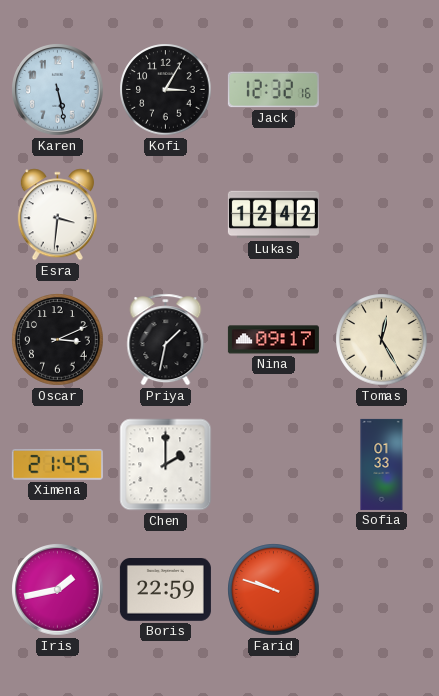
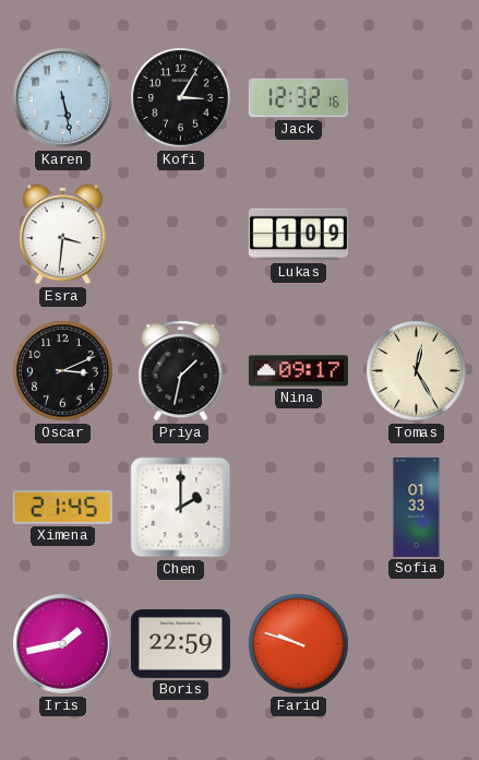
Lukas: 12:42 -> 1:09 (298, 235)
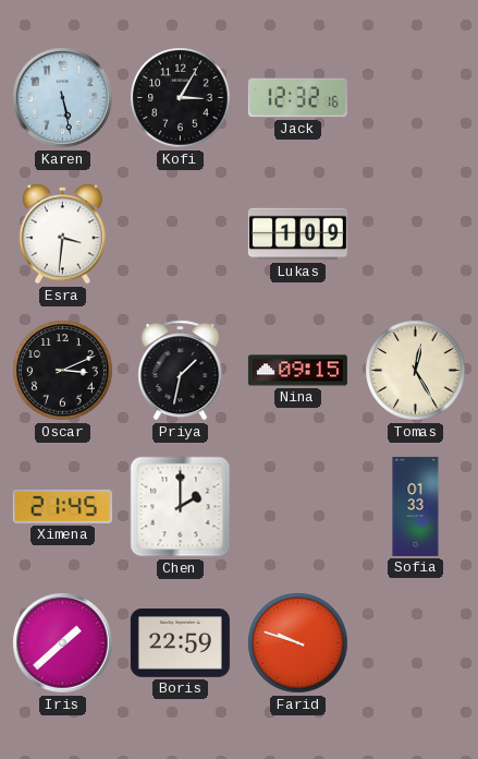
Nina: 09:17 -> 09:15 (297, 371)
Iris: 1:43 -> 1:38 (63, 643)
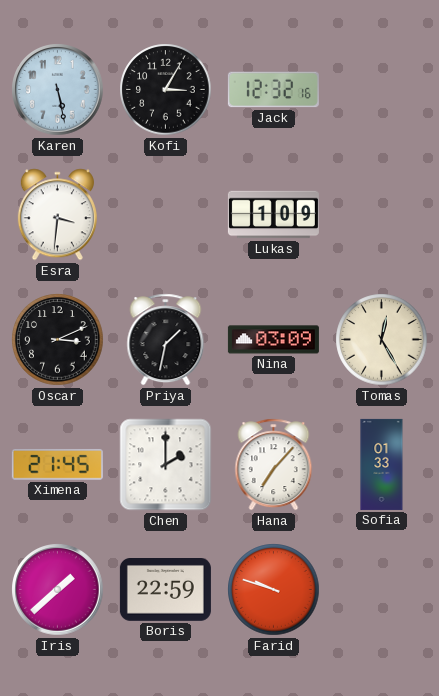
Nina: 09:15 -> 03:09 (273, 340)
Hana: none -> 7:07 (274, 465)
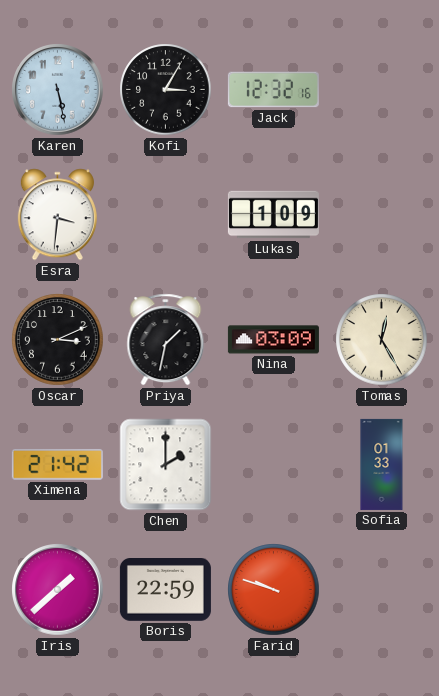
Ximena: 21:45 -> 21:42 (57, 465)
Hana: 7:07 -> none (274, 465)
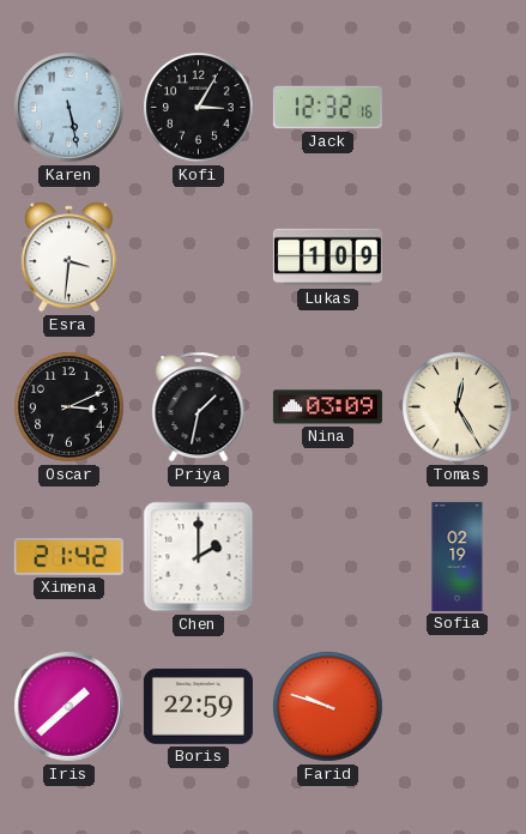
Sofia: 01:33 -> 02:19 (458, 556)
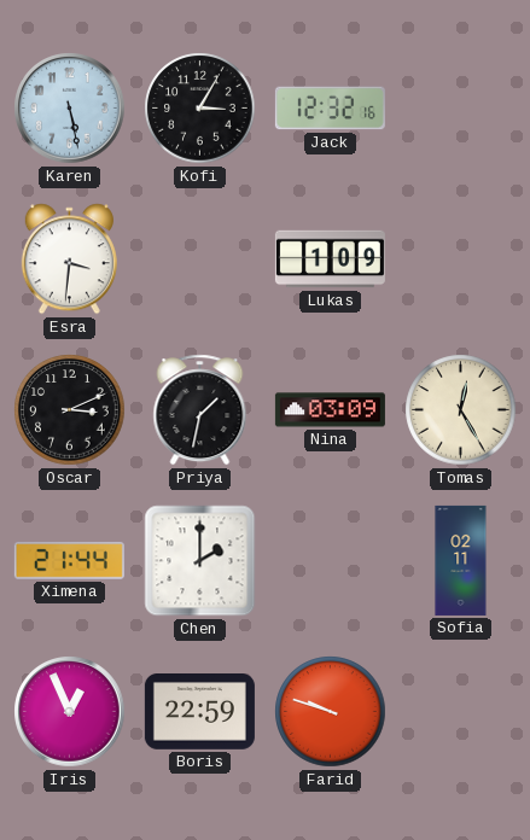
Ximena: 21:42 -> 21:44 (69, 561)
Sofia: 02:19 -> 02:11 (461, 560)
Iris: 1:38 -> 12:56 (70, 712)
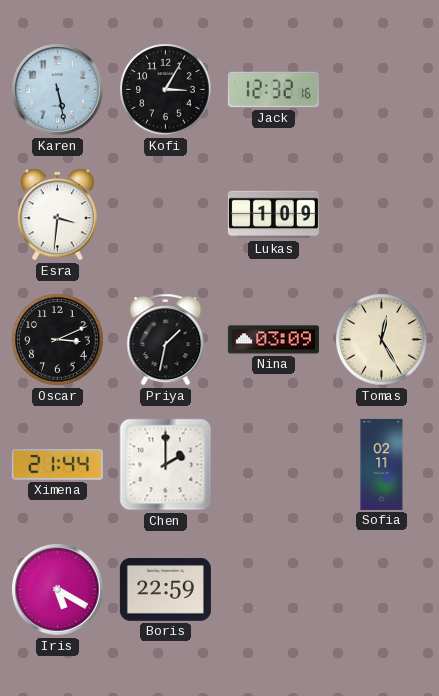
Iris: 12:56 -> 5:20 (58, 590)
Farid: 9:48 -> none (331, 712)
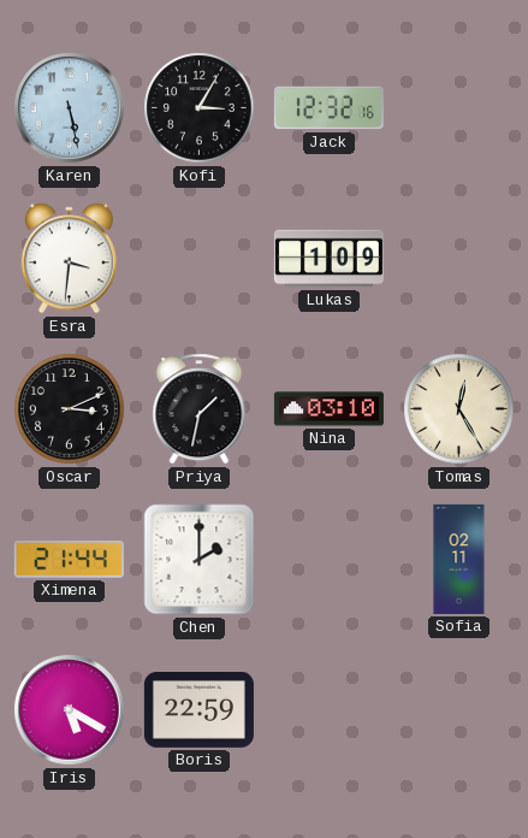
Nina: 03:09 -> 03:10 (328, 409)
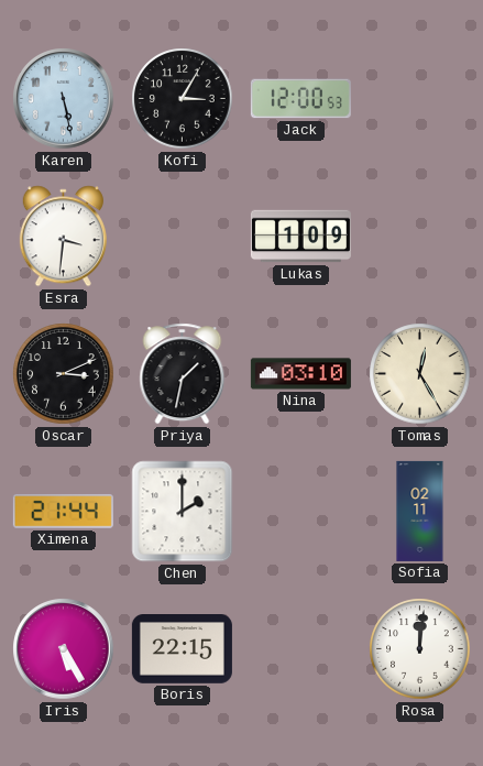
Jack: 12:32 -> 12:00 (300, 99)
Iris: 5:20 -> 5:25 (64, 649)
Boris: 22:59 -> 22:15 (182, 649)
Rosa: none -> 12:01 (420, 649)
